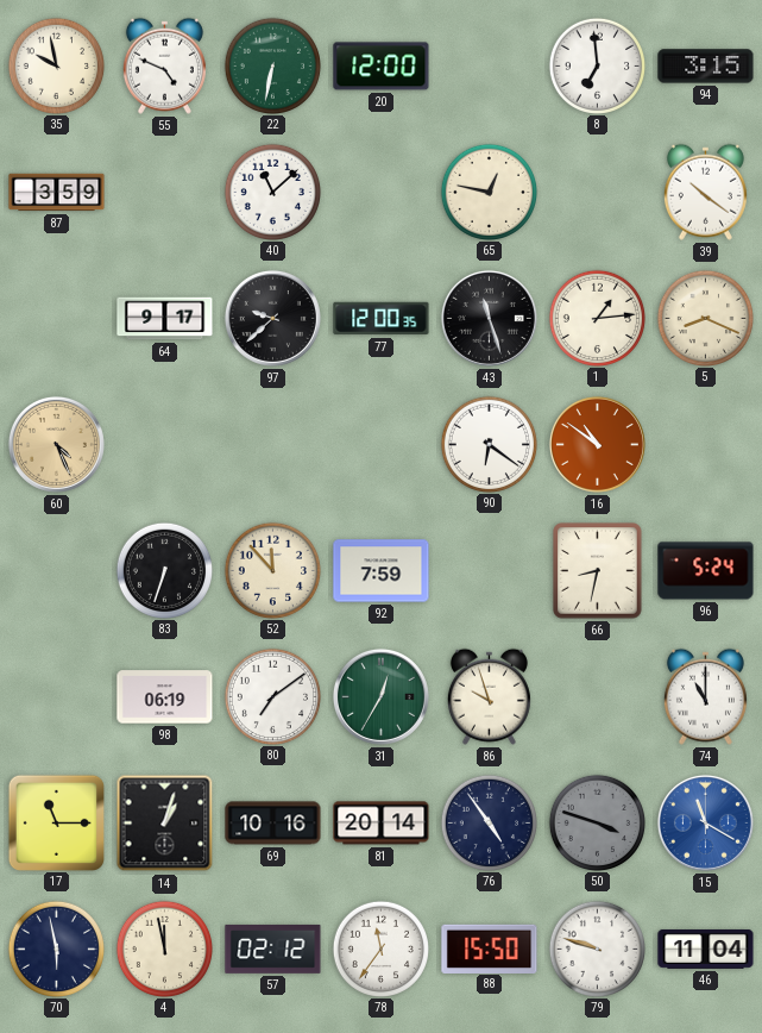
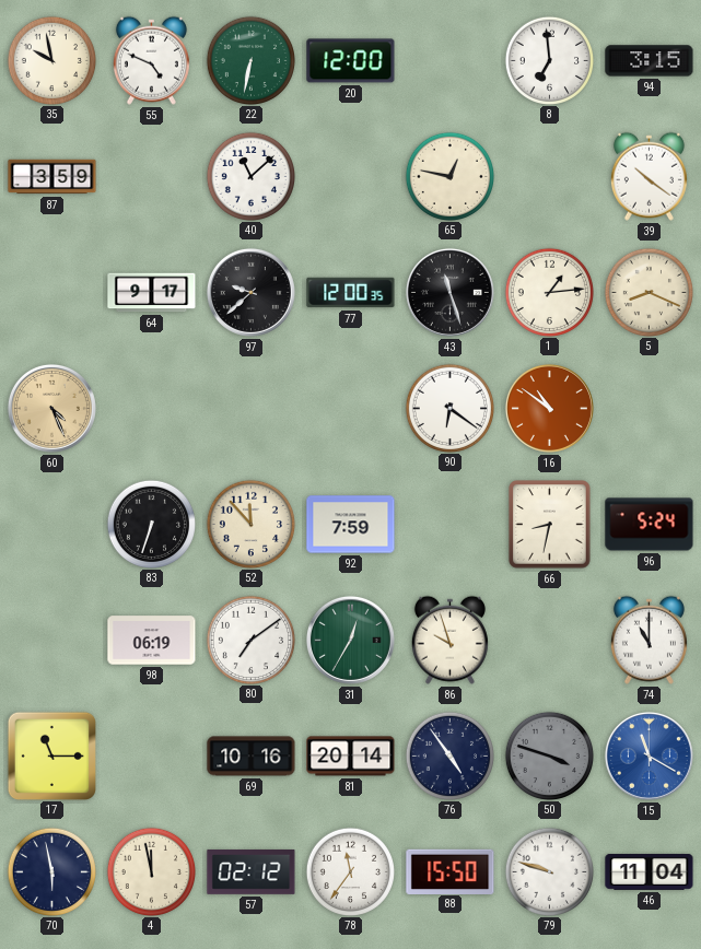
14: 1:03 -> none (165, 824)
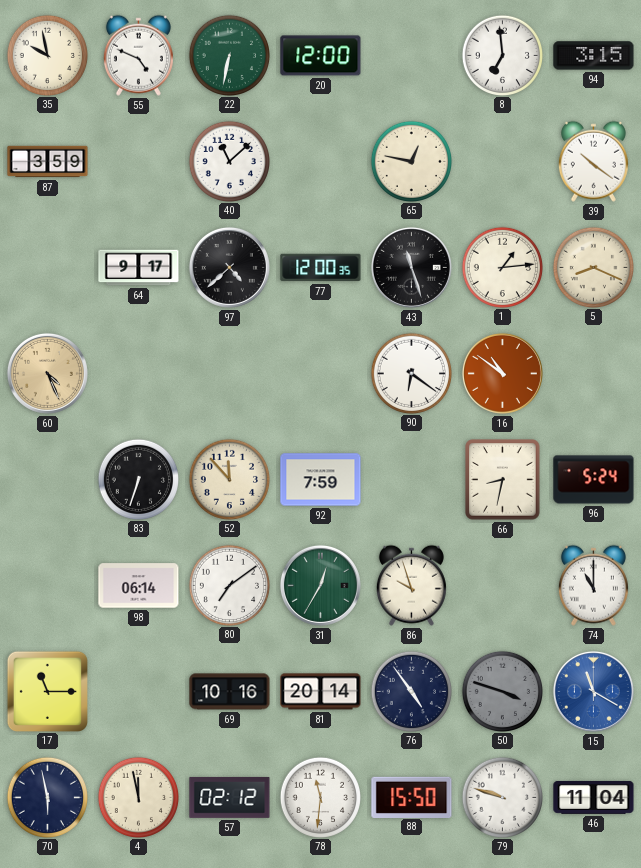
97: 9:38 -> 4:38 (229, 267)
98: 06:19 -> 06:14 (139, 586)
78: 11:36 -> 11:31 (320, 797)
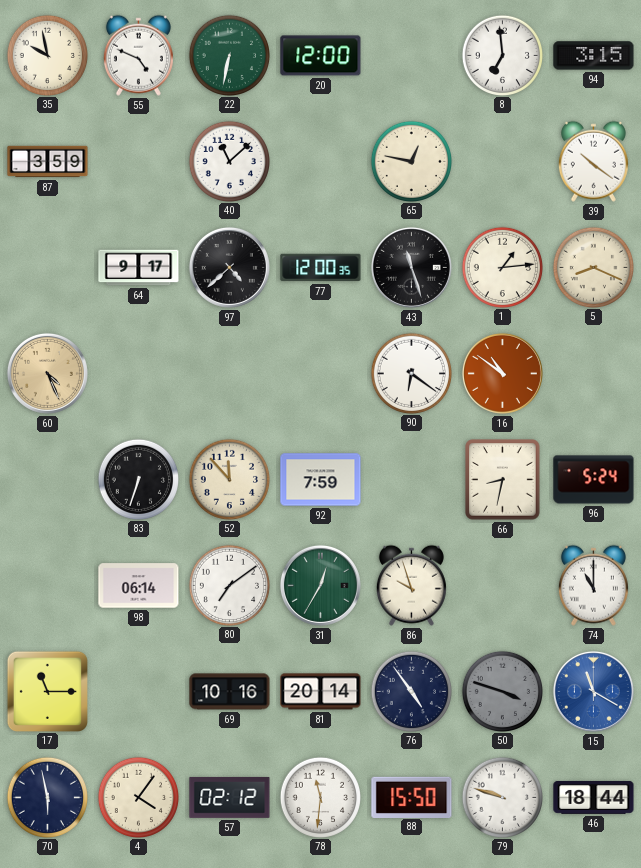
4: 11:58 -> 4:06 (138, 797)
46: 11:04 -> 18:44 (594, 797)
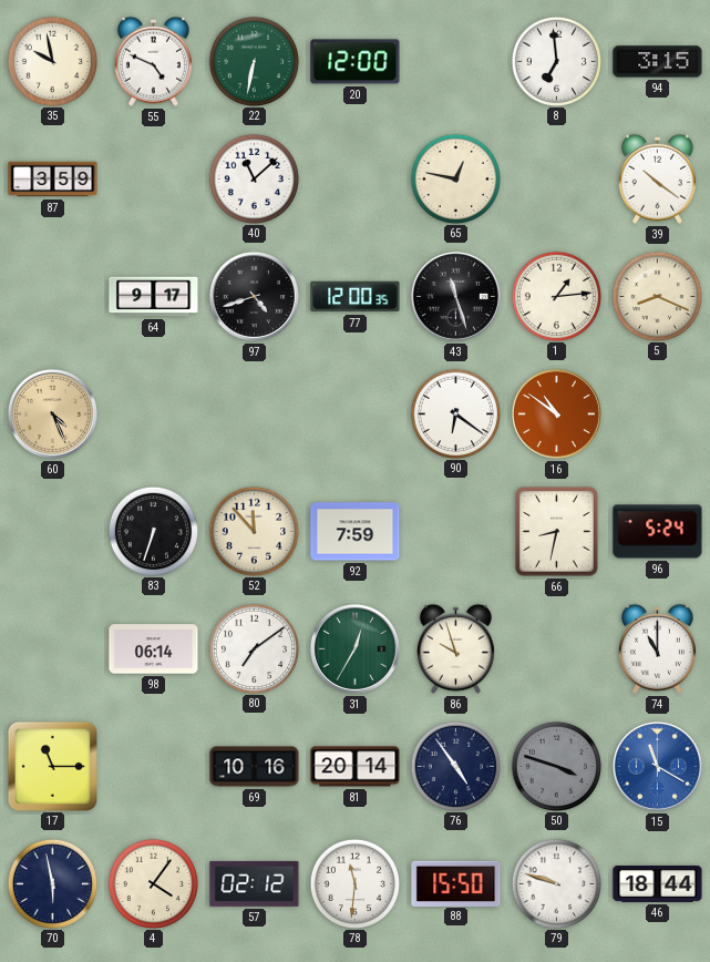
97: 4:38 -> 4:42 (254, 296)
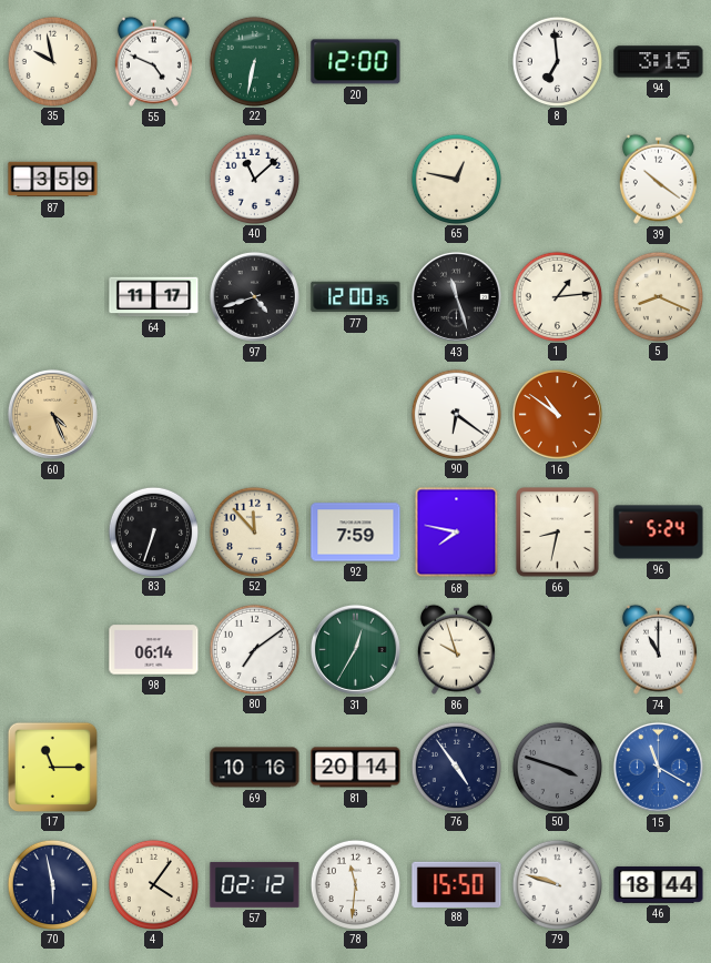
64: 9:17 -> 11:17 (154, 297)
68: none -> 7:47 (457, 533)
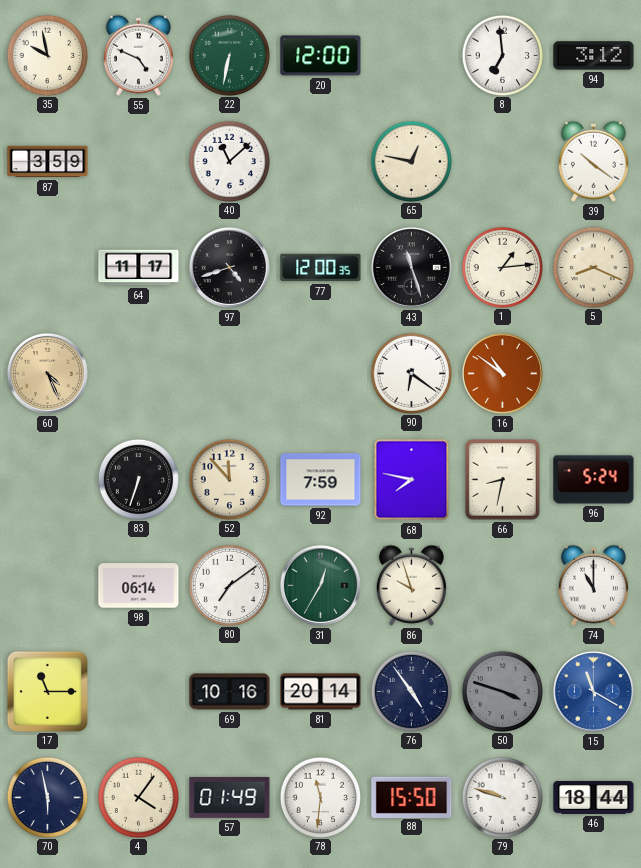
94: 3:15 -> 3:12 (594, 56)
57: 02:12 -> 01:49 (230, 797)
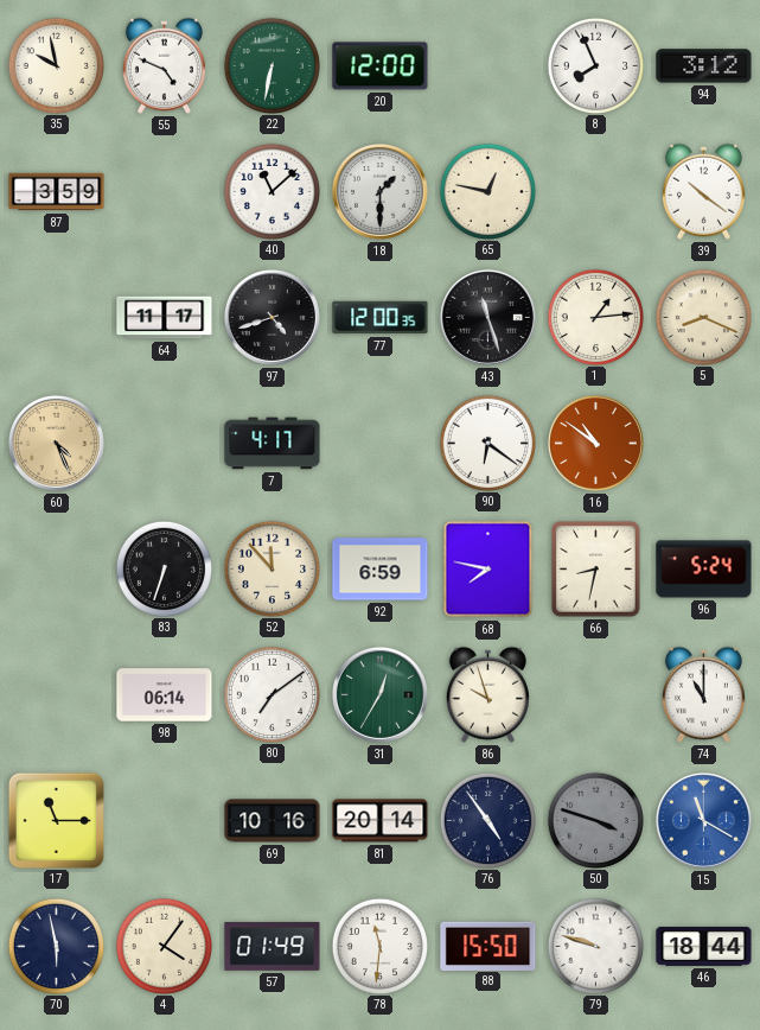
8: 6:59 -> 7:56 (595, 65)
18: none -> 1:30 (379, 191)
7: none -> 4:17 (273, 444)
92: 7:59 -> 6:59 (381, 570)
